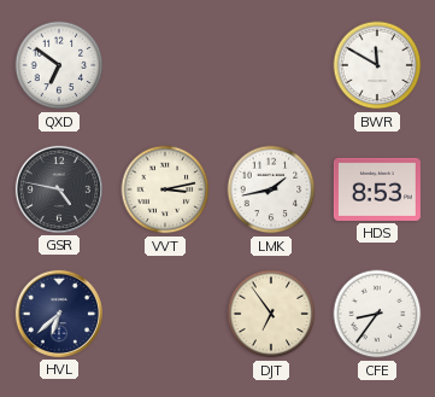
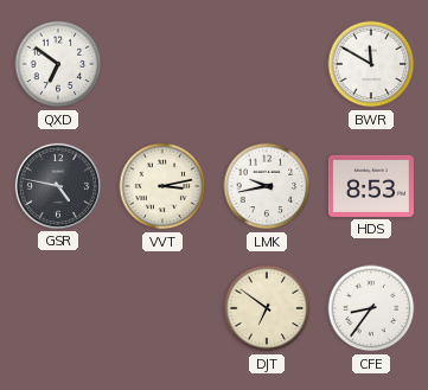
LMK: 1:43 -> 9:43 (267, 186)
HVL: 6:38 -> none (59, 314)
DJT: 6:54 -> 6:51 (267, 308)
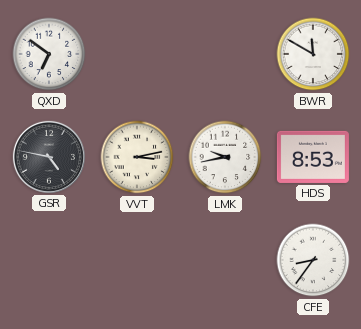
DJT: 6:51 -> none (267, 308)
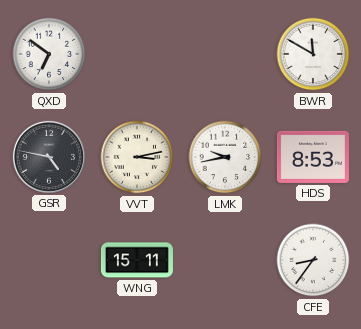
WNG: none -> 15:11 (137, 260)
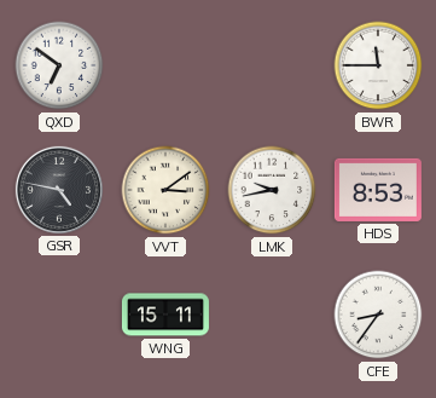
BWR: 11:50 -> 11:45 (378, 65)
VVT: 3:13 -> 3:09 (165, 190)
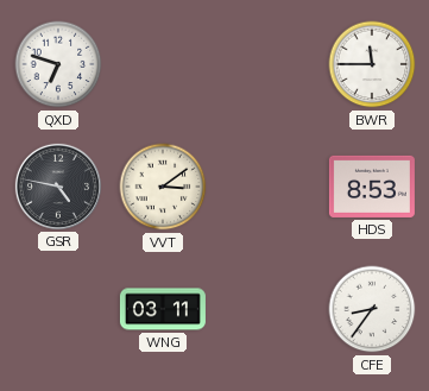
QXD: 6:51 -> 6:48 (58, 64)
LMK: 9:43 -> none (272, 190)
WNG: 15:11 -> 03:11 (163, 309)
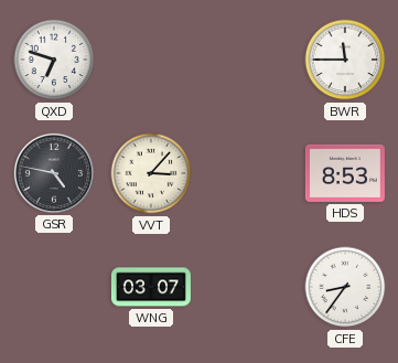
VVT: 3:09 -> 3:07 (151, 173)
WNG: 03:11 -> 03:07 (151, 287)
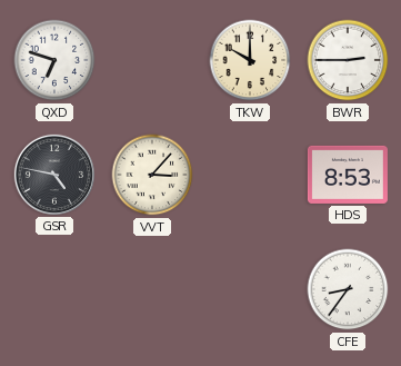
TKW: none -> 10:00 (250, 60)
BWR: 11:45 -> 2:45 (348, 60)
WNG: 03:07 -> none (151, 287)
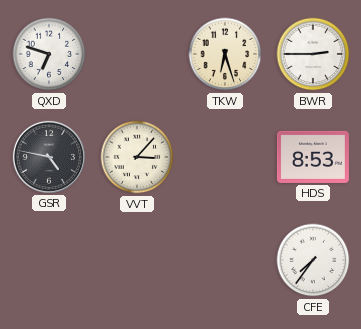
TKW: 10:00 -> 6:27 (225, 54)
CFE: 8:36 -> 7:36 (313, 260)
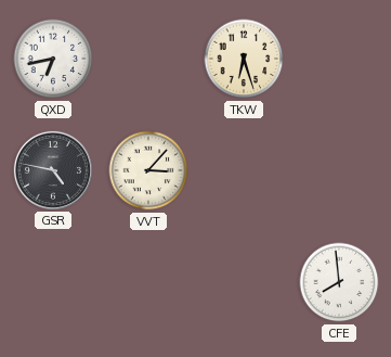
QXD: 6:48 -> 6:43 (53, 59)
BWR: 2:45 -> none (313, 54)
HDS: 8:53 -> none (313, 157)
CFE: 7:36 -> 7:59 (339, 282)
